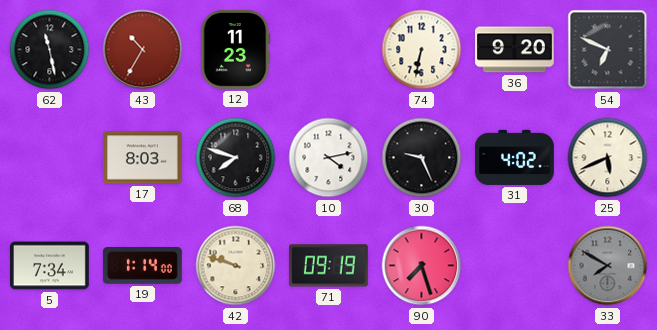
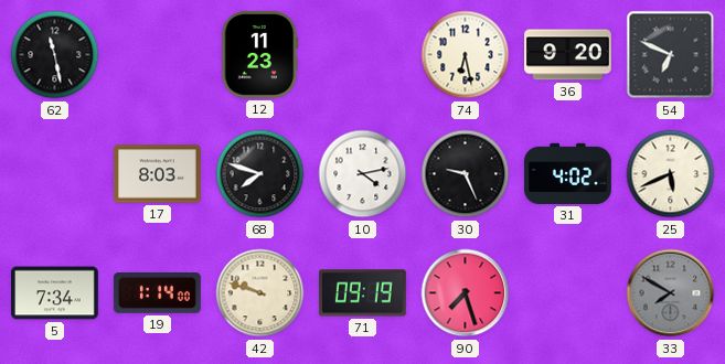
43: 10:35 -> none (143, 50)
74: 6:32 -> 6:28 (466, 55)
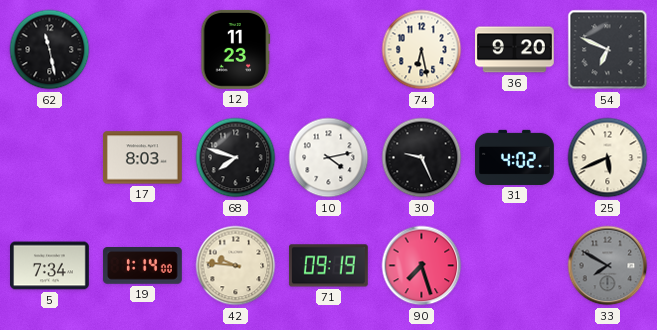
42: 9:48 -> 9:46 (236, 266)
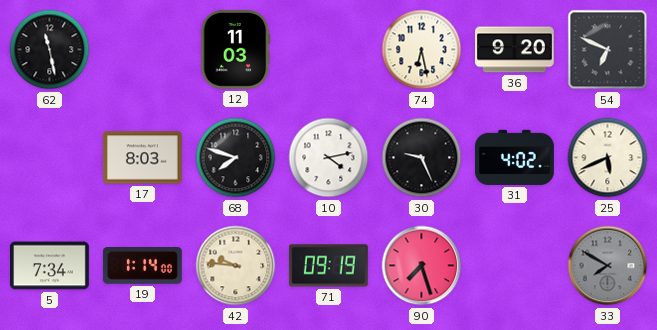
12: 11:23 -> 11:03 (236, 49)
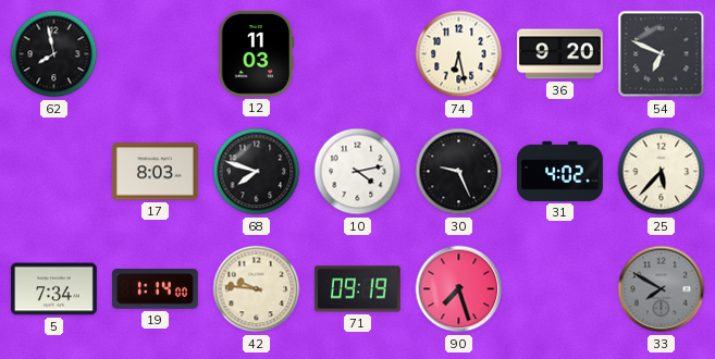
62: 11:28 -> 7:58 (54, 54)
25: 5:41 -> 5:37 (662, 172)
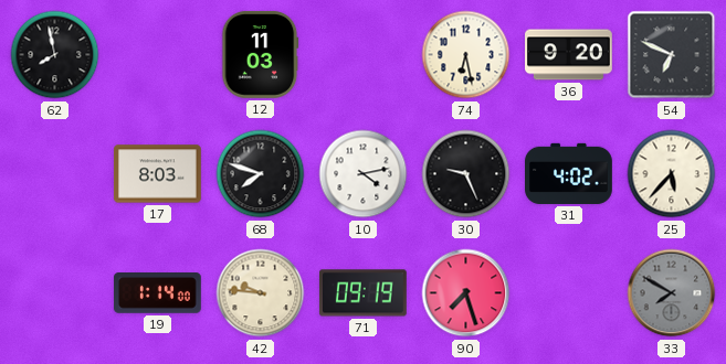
5: 7:34 -> none (54, 289)
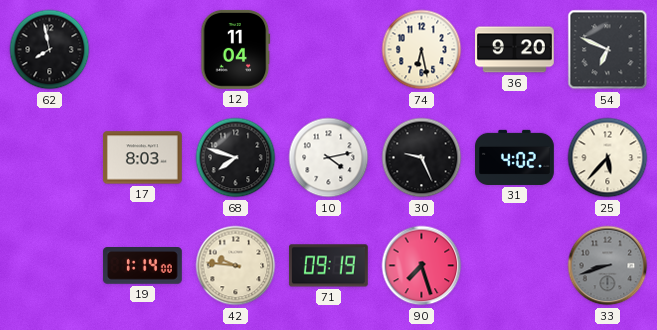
12: 11:03 -> 11:04 (236, 49)
33: 7:50 -> 8:42 (608, 266)
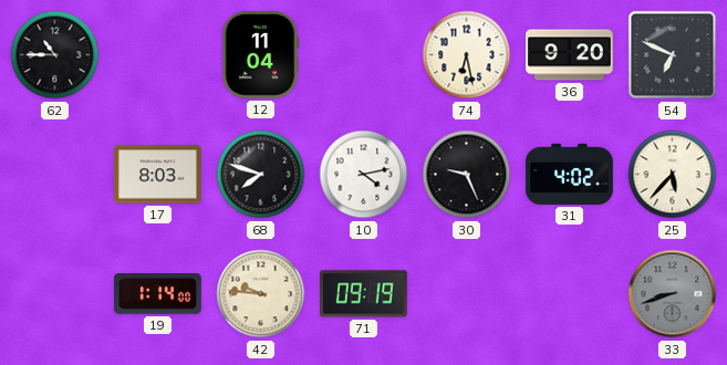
62: 7:58 -> 10:45 (55, 55)
90: 7:27 -> none (422, 266)
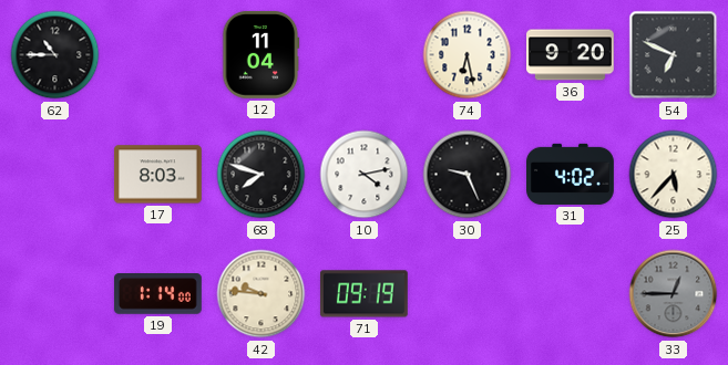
33: 8:42 -> 12:45 (674, 294)
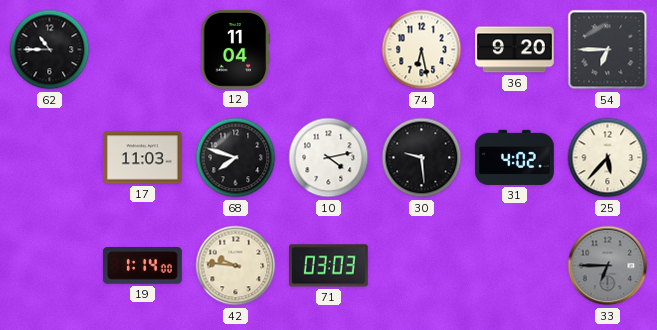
54: 6:49 -> 6:45 (608, 50)
17: 8:03 -> 11:03 (143, 158)
30: 9:26 -> 9:29 (422, 158)
71: 09:19 -> 03:03 (328, 266)
33: 12:45 -> 6:45 (608, 266)
